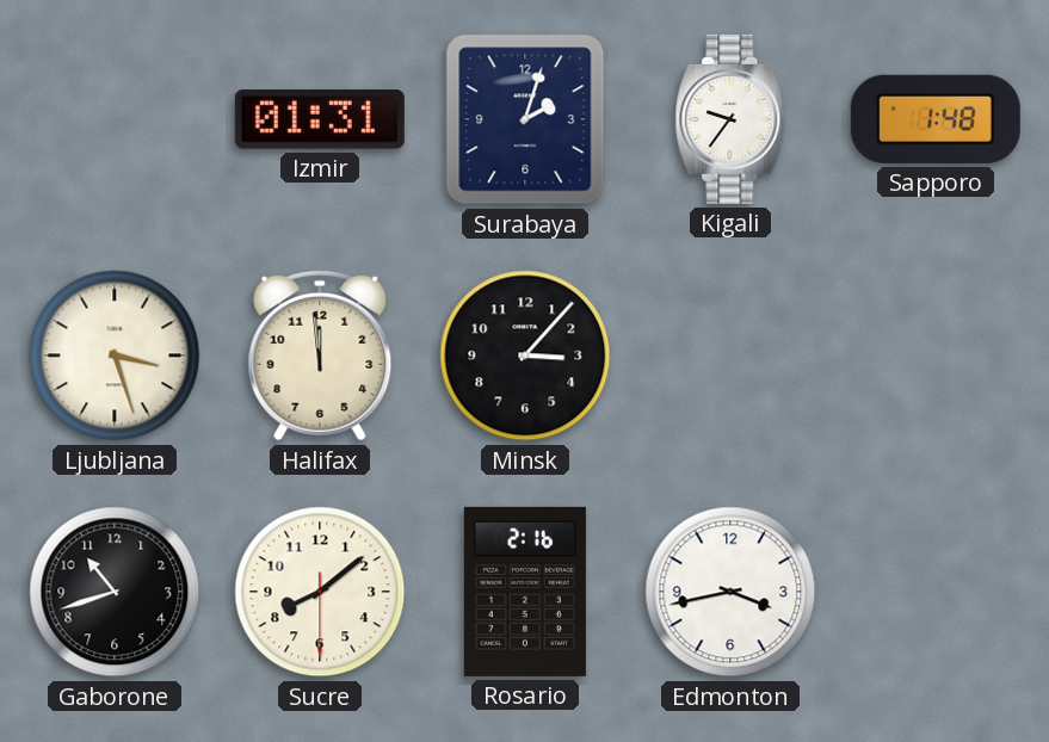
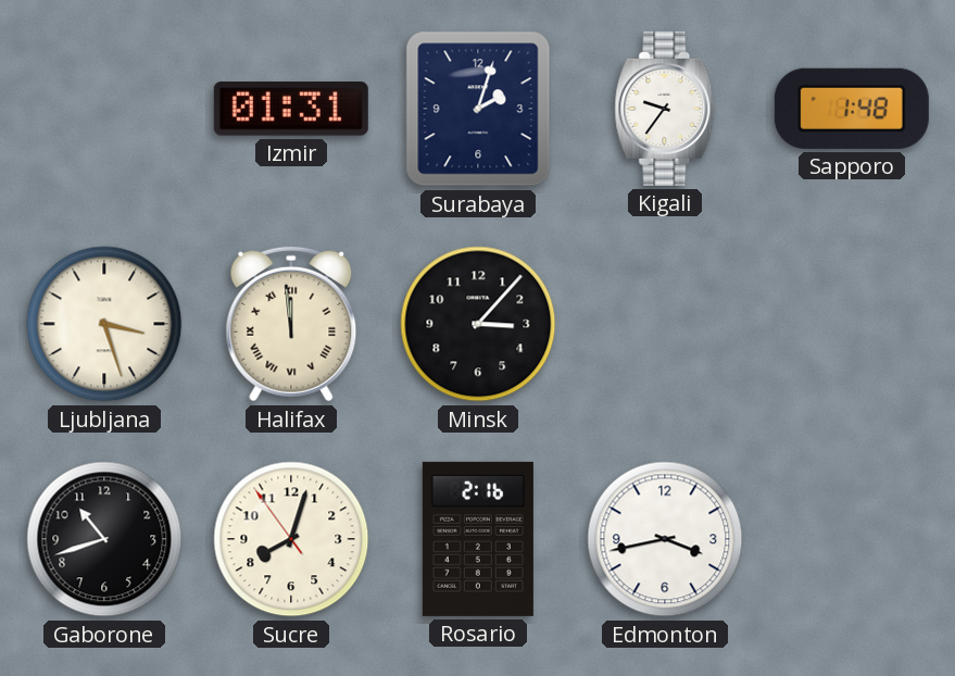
Halifax numerals: Arabic -> Roman (291, 324)
Sucre: 8:08 -> 8:02 (291, 539)
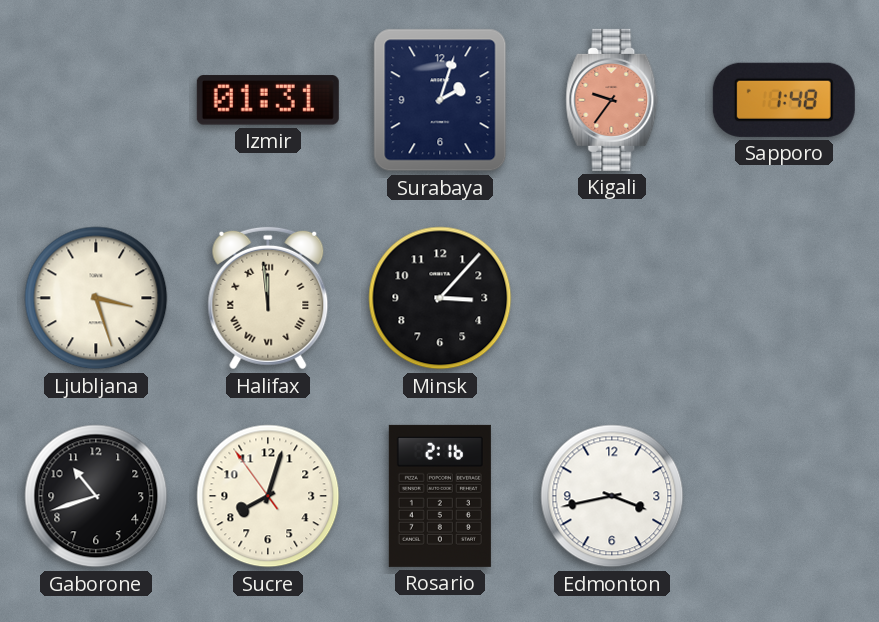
Kigali dial: white -> salmon (612, 100)
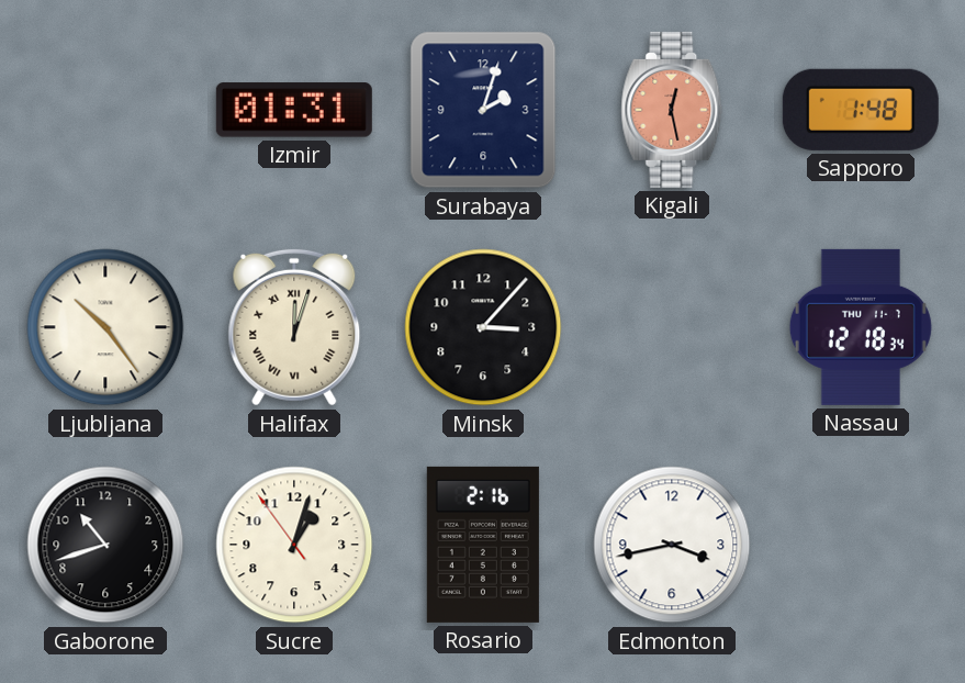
Kigali: 9:36 -> 12:28 (672, 110)
Ljubljana: 3:27 -> 10:24 (105, 327)
Halifax: 11:59 -> 12:03 (294, 327)
Nassau: none -> 12:18 (861, 327)
Sucre: 8:02 -> 1:02 (294, 545)
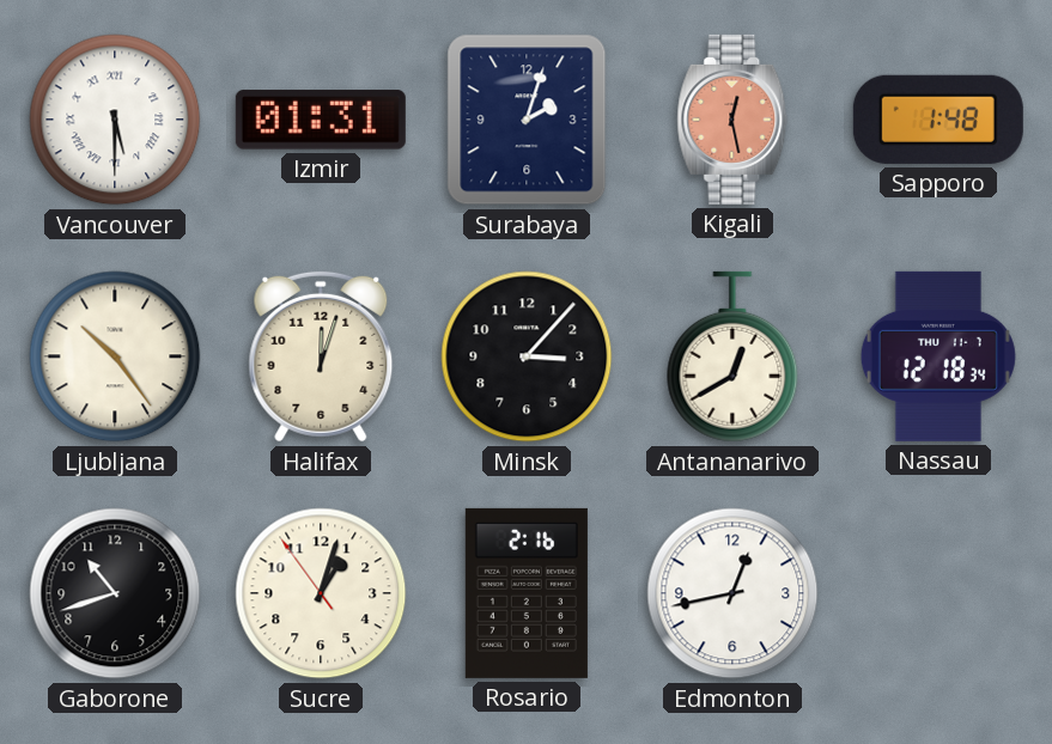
Vancouver: none -> 5:30 (115, 120)
Halifax numerals: Roman -> Arabic (321, 356)
Antananarivo: none -> 12:40 (732, 356)
Edmonton: 3:43 -> 12:43 (732, 593)
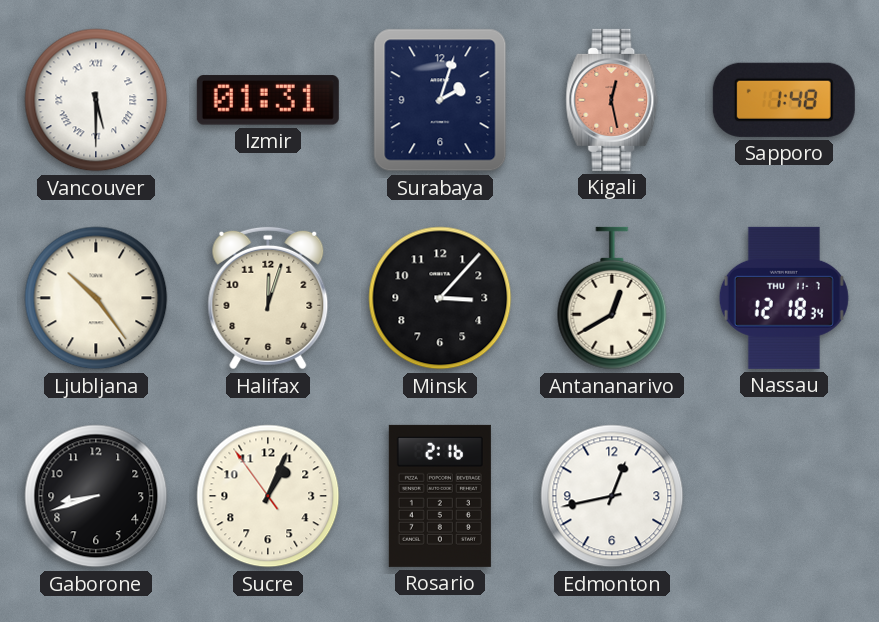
Gaborone: 10:42 -> 8:42 (96, 496)
Sucre: 1:02 -> 1:03 (268, 496)
